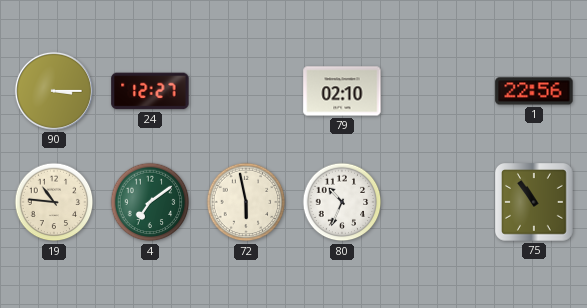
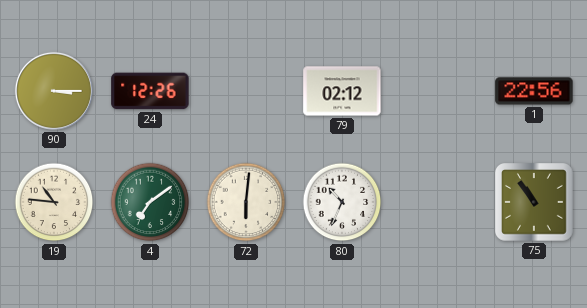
24: 12:27 -> 12:26 (150, 91)
79: 02:10 -> 02:12 (342, 91)
72: 5:58 -> 6:01 (246, 202)
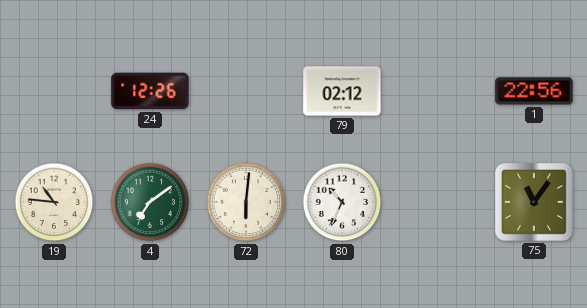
90: 3:15 -> none (54, 91)
75: 10:54 -> 11:06 (535, 203)
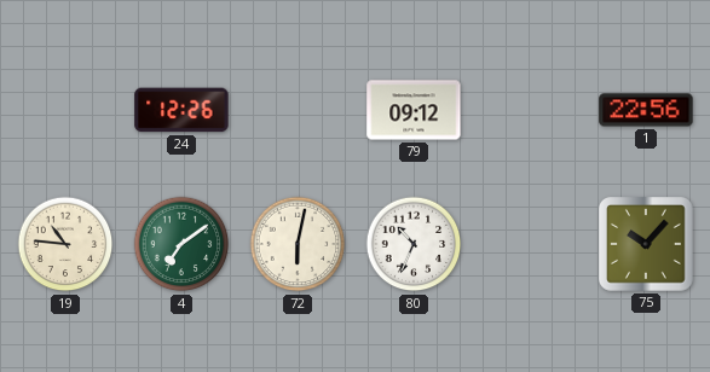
79: 02:12 -> 09:12 (414, 110)
72: 6:01 -> 6:02 (298, 244)
75: 11:06 -> 10:07 (647, 245)
